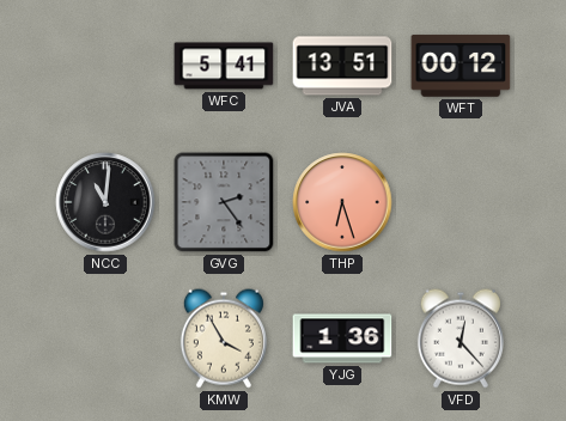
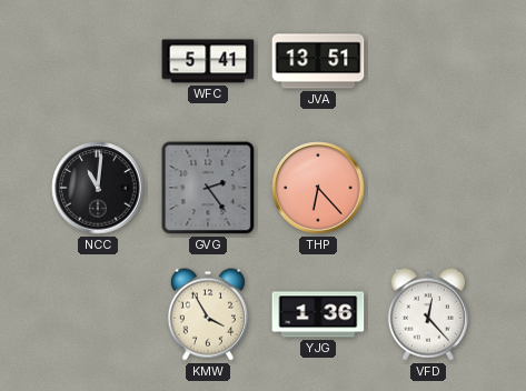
WFT: 00:12 -> none (461, 66)
THP: 6:27 -> 6:23 (318, 188)
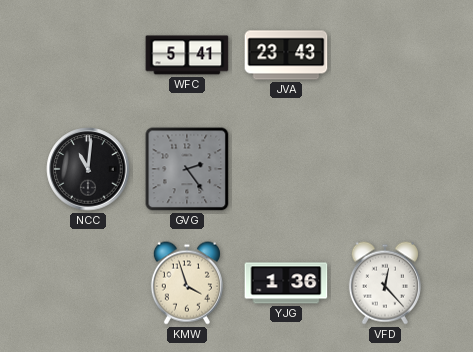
JVA: 13:51 -> 23:43 (286, 55)
THP: 6:23 -> none (318, 188)
KMW: 3:55 -> 3:57 (187, 283)
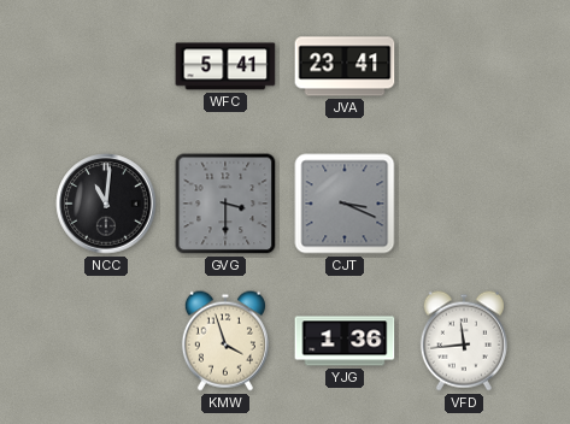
JVA: 23:43 -> 23:41 (345, 66)
GVG: 2:24 -> 3:30 (225, 204)
CJT: none -> 3:19 (345, 204)
VFD: 12:23 -> 11:44 (464, 341)
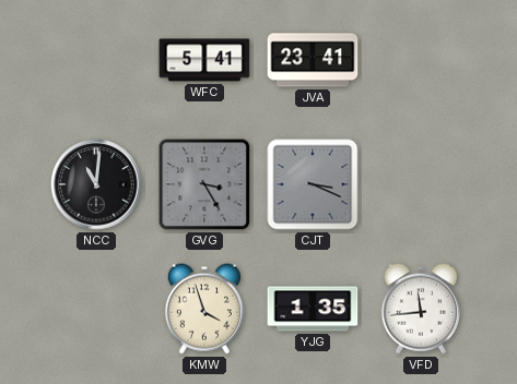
GVG: 3:30 -> 3:25 (204, 184)
YJG: 1:36 -> 1:35 (313, 309)
